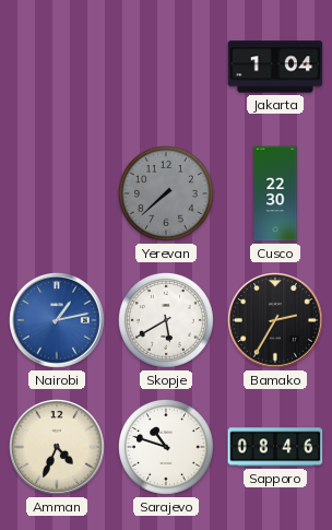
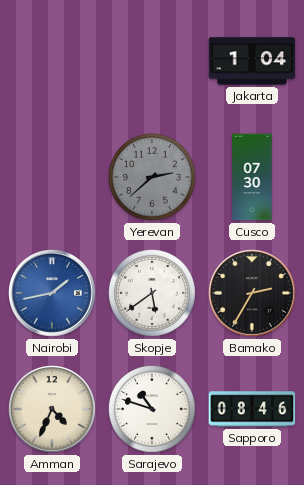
Yerevan: 7:38 -> 2:38 (152, 177)
Cusco: 22:30 -> 07:30 (252, 177)
Nairobi: 1:13 -> 1:43 (53, 294)
Skopje: 5:40 -> 5:39 (152, 293)
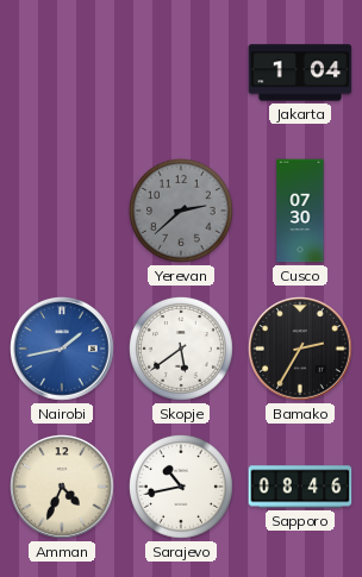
Sarajevo: 10:48 -> 10:43 (181, 487)
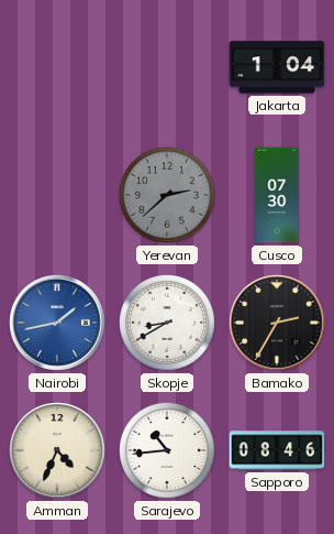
Skopje: 5:39 -> 8:40 (167, 323)
Sarajevo: 10:43 -> 10:44 (167, 450)
